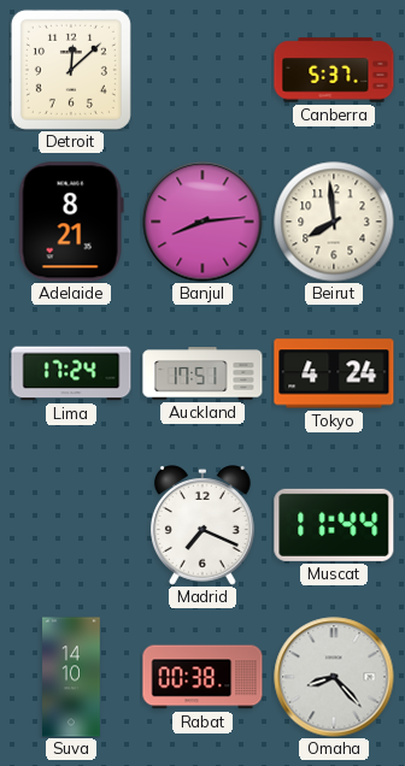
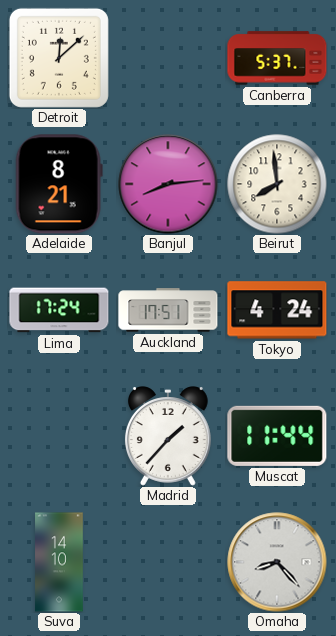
Madrid: 7:19 -> 1:37 (168, 436)
Rabat: 00:38 -> none (202, 677)
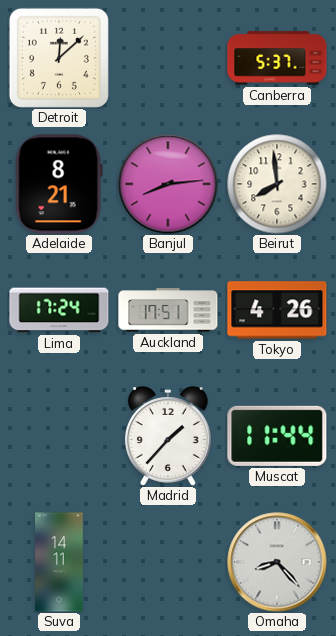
Tokyo: 4:24 -> 4:26 (277, 310)
Suva: 14:10 -> 14:11 (59, 562)
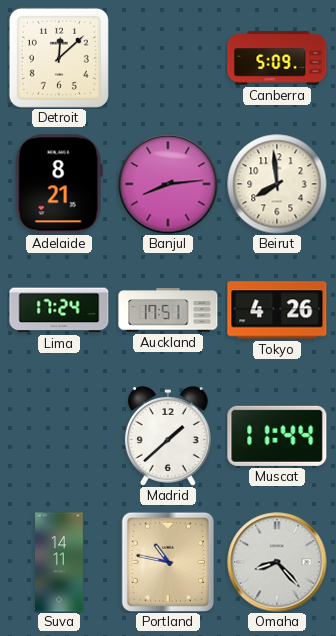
Canberra: 5:37 -> 5:09 (277, 58)
Madrid: 1:37 -> 1:38 (168, 436)
Portland: none -> 10:47 (167, 561)
